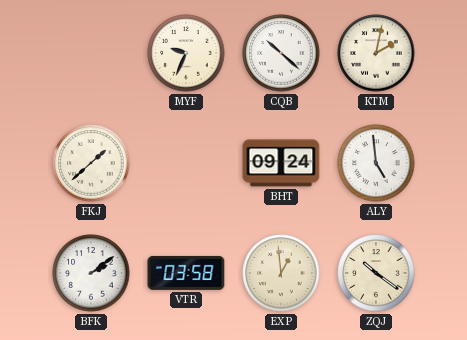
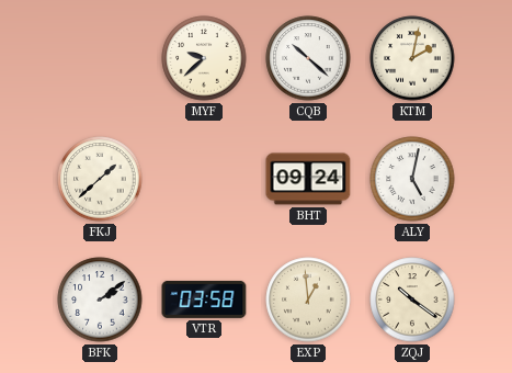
MYF: 9:34 -> 9:38 (204, 58)
ALY: 4:59 -> 5:02 (412, 179)
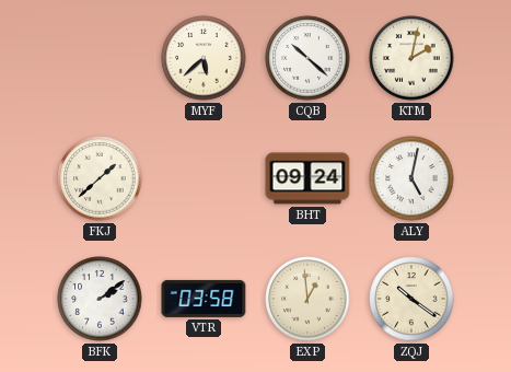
MYF: 9:38 -> 5:38 (204, 58)
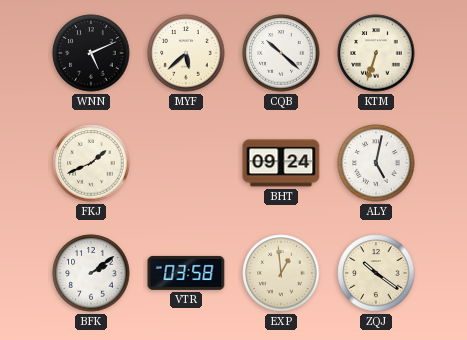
WNN: none -> 5:11 (91, 53)
KTM: 2:02 -> 6:33 (376, 53)
FKJ: 1:38 -> 1:41 (91, 163)
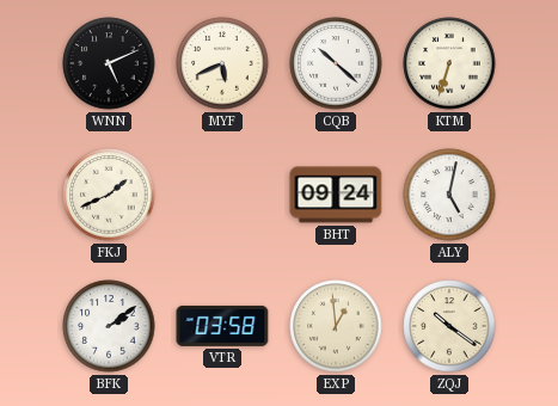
MYF: 5:38 -> 5:41 (222, 63)
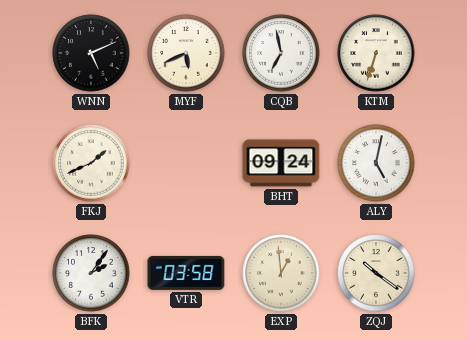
CQB: 10:22 -> 6:58 (281, 53)
BFK: 2:09 -> 2:06 (91, 273)
